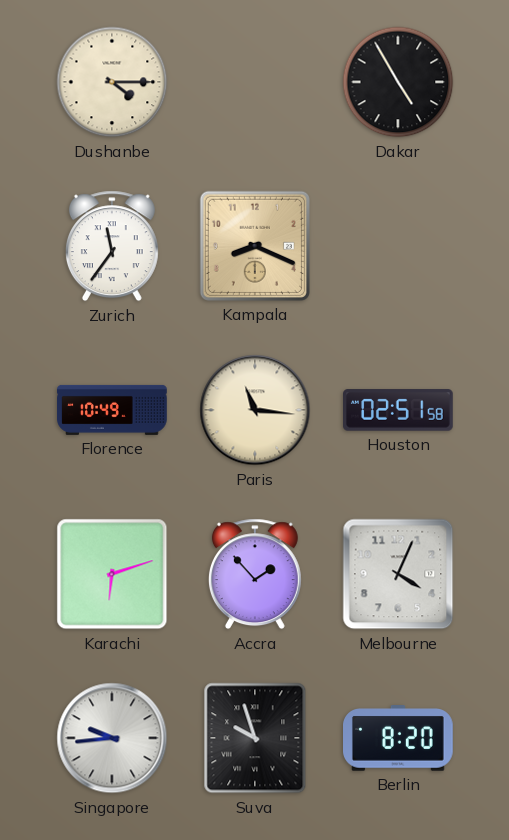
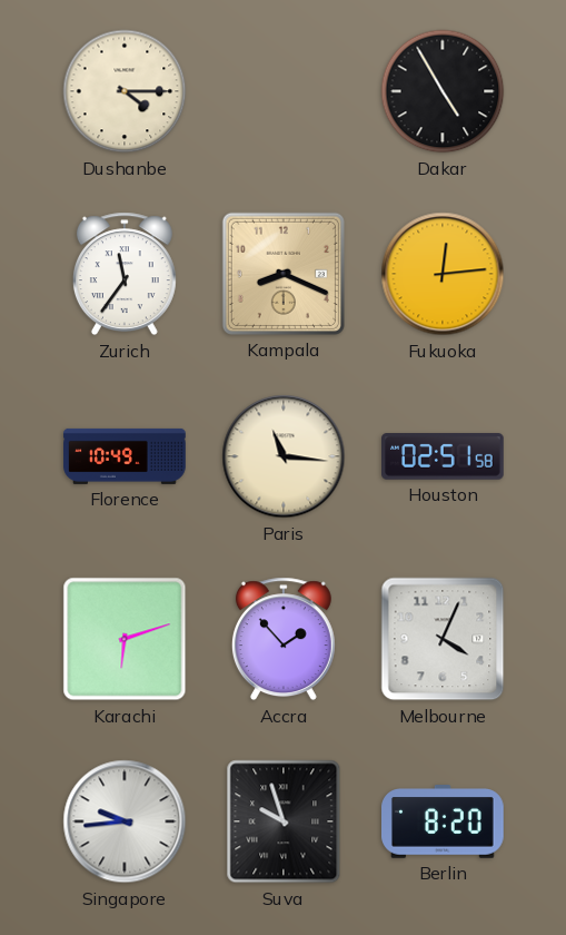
Fukuoka: none -> 12:14 (443, 274)
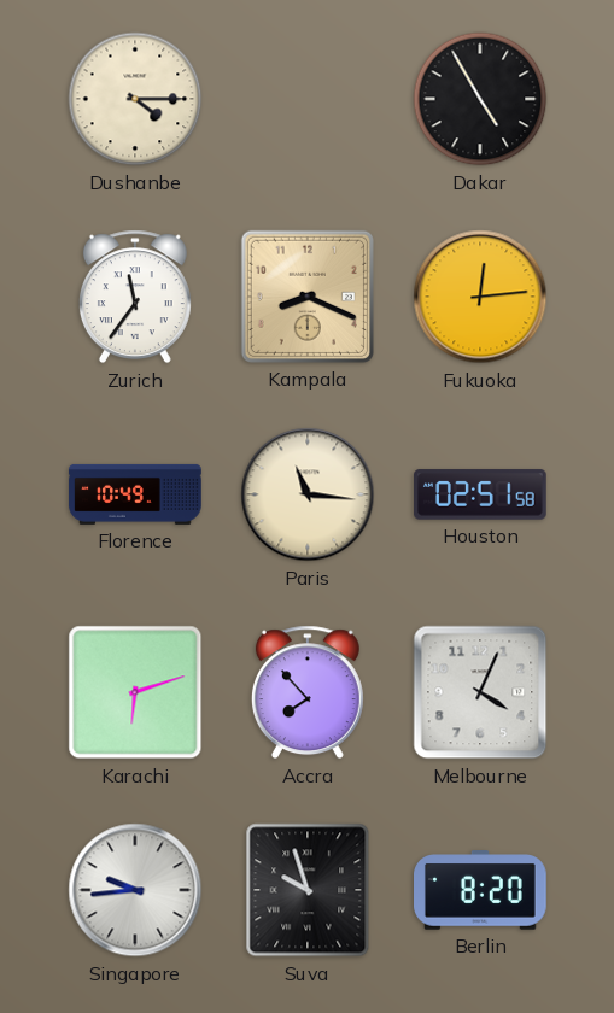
Accra: 1:53 -> 7:53 (308, 692)
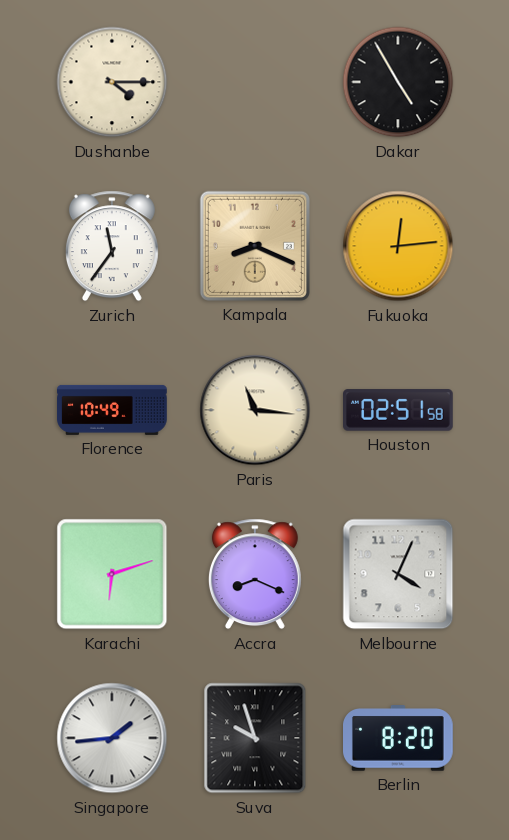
Accra: 7:53 -> 8:19 (255, 574)
Singapore: 9:44 -> 1:44 (112, 738)
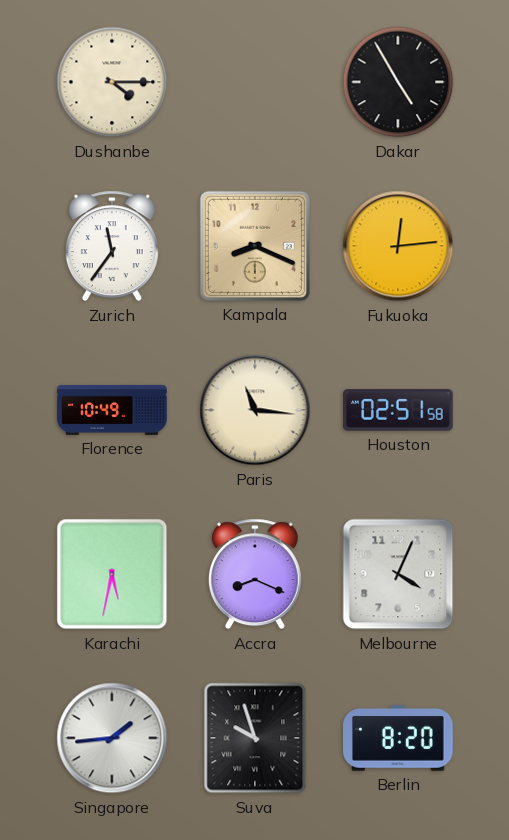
Karachi: 6:12 -> 5:32 (112, 574)
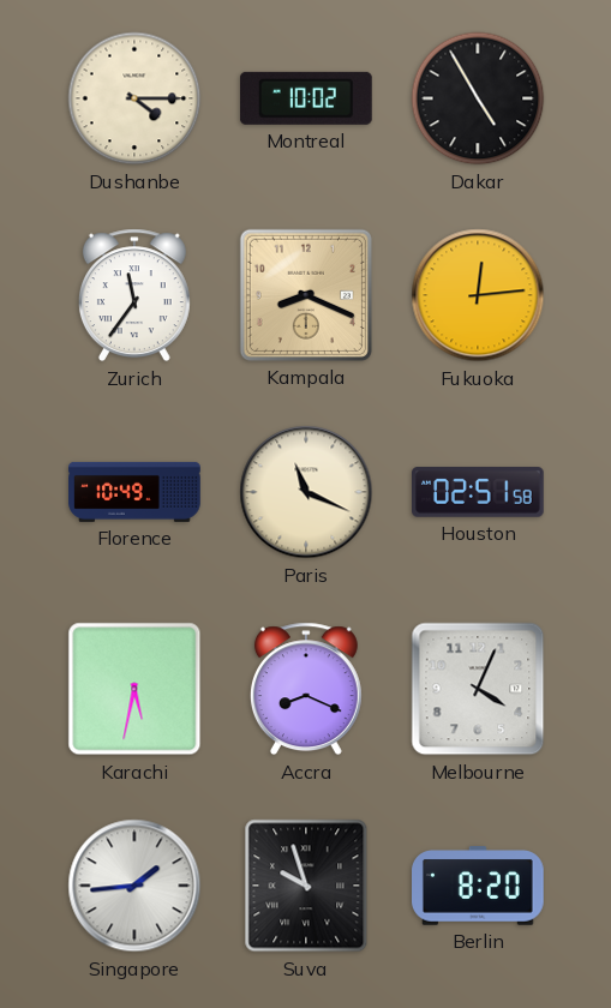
Montreal: none -> 10:02 (306, 98)
Paris: 11:16 -> 11:19 (306, 492)
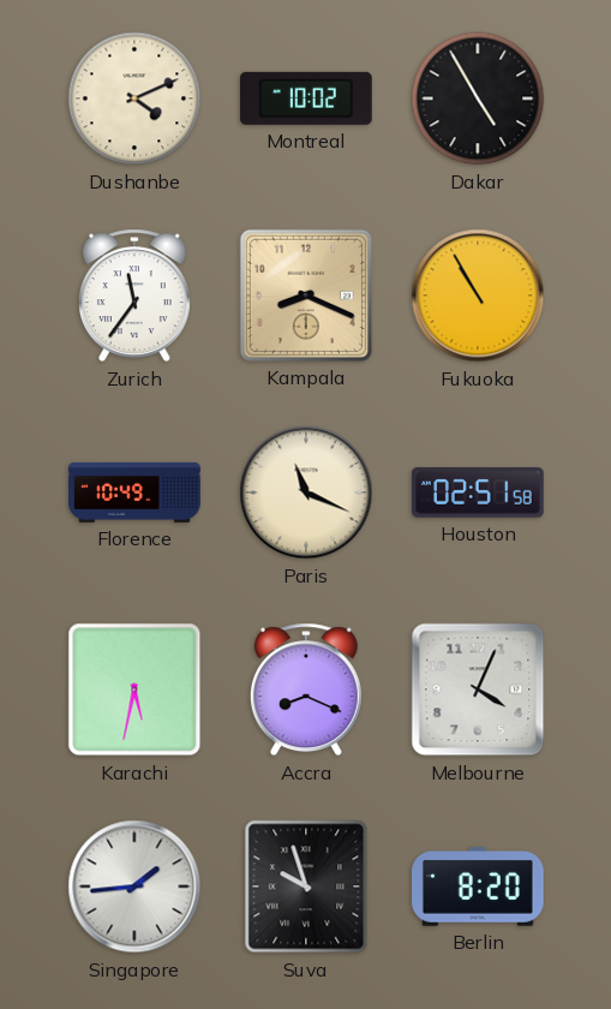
Dushanbe: 4:15 -> 4:11 (134, 98)
Fukuoka: 12:14 -> 10:55 (478, 295)
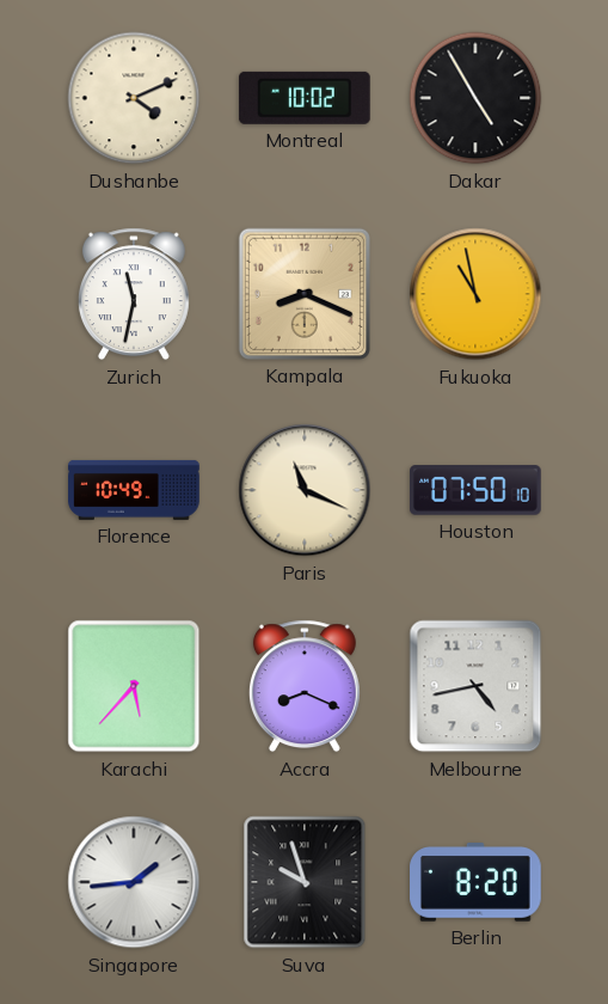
Zurich: 11:36 -> 11:32 (134, 294)
Fukuoka: 10:55 -> 10:58 (475, 294)
Houston: 02:51 -> 07:50 (477, 490)
Karachi: 5:32 -> 5:37 (134, 686)
Melbourne: 4:04 -> 4:43 (475, 686)
